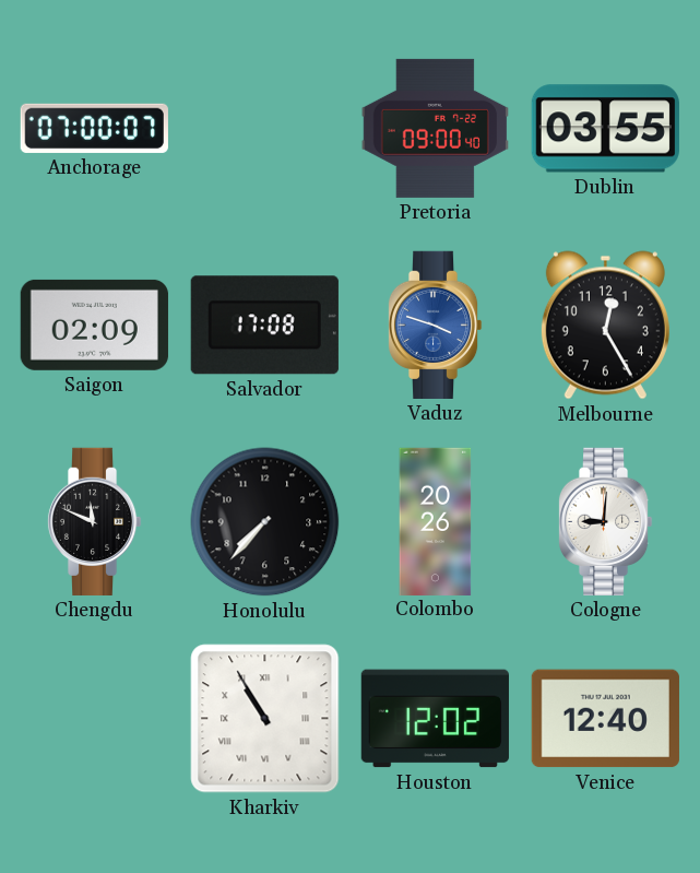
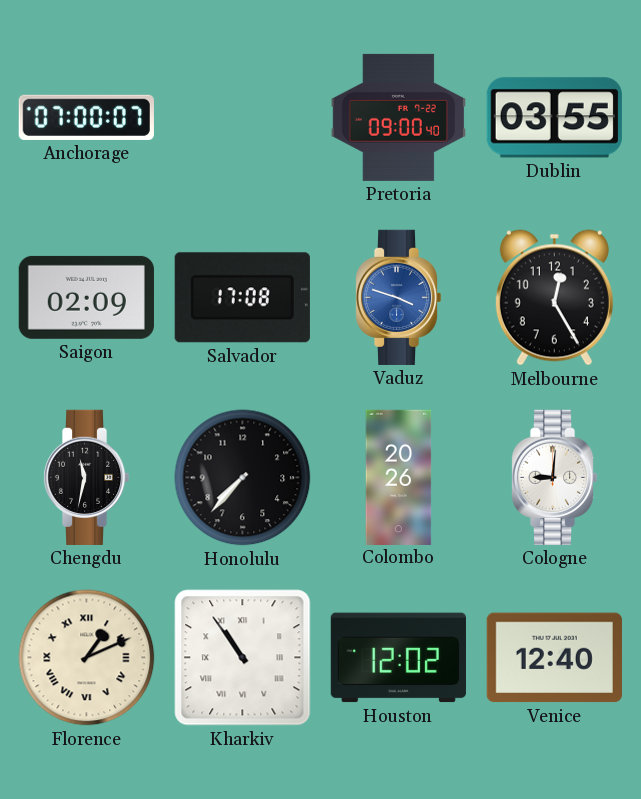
Chengdu: 11:49 -> 11:32 (86, 477)
Florence: none -> 1:11 (87, 658)
Kharkiv: 10:55 -> 10:54 (243, 658)
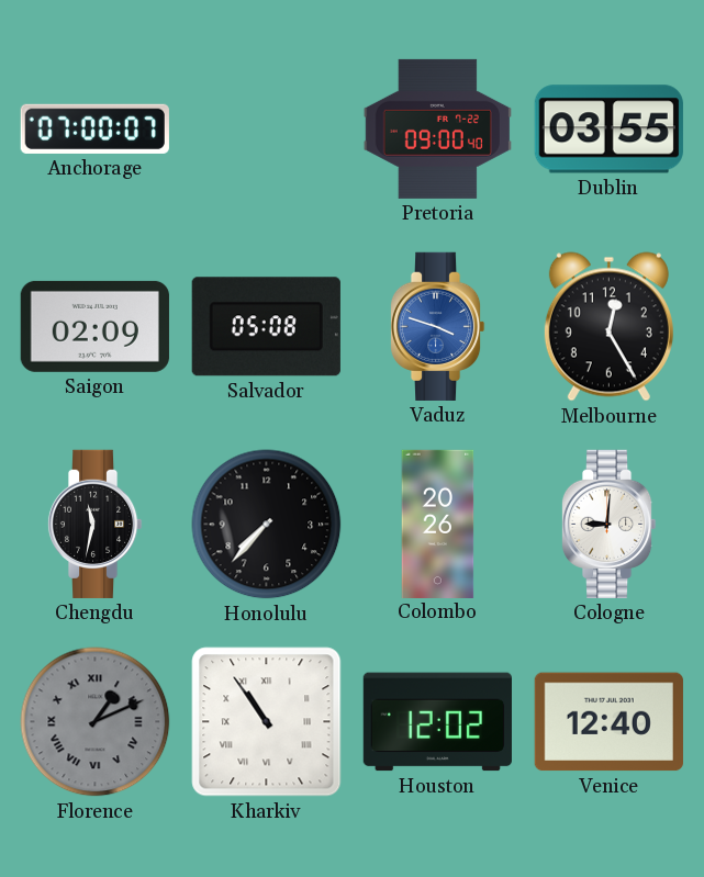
Salvador: 17:08 -> 05:08 (266, 327)
Florence dial: cream -> grey (96, 722)
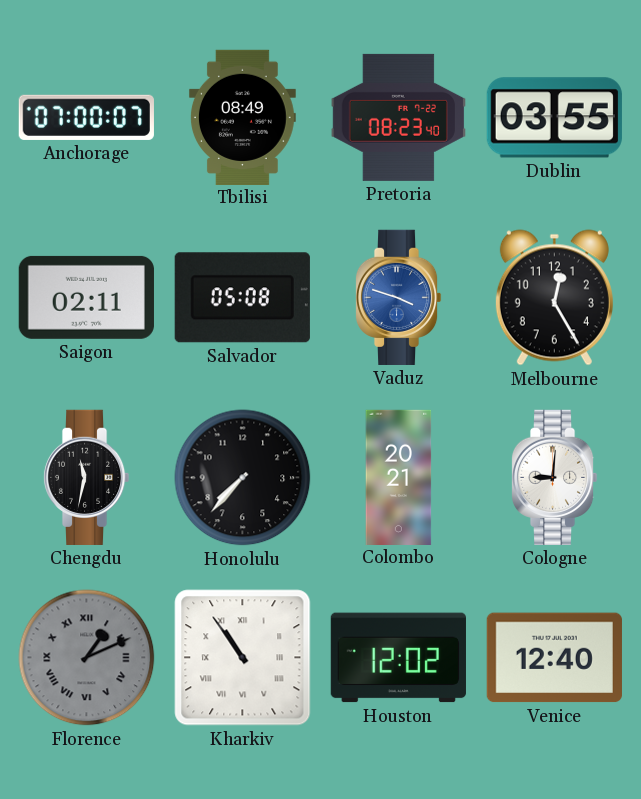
Tbilisi: none -> 08:49 (242, 117)
Pretoria: 09:00 -> 08:23 (398, 117)
Saigon: 02:09 -> 02:11 (86, 297)
Colombo: 20:26 -> 20:21 (399, 477)
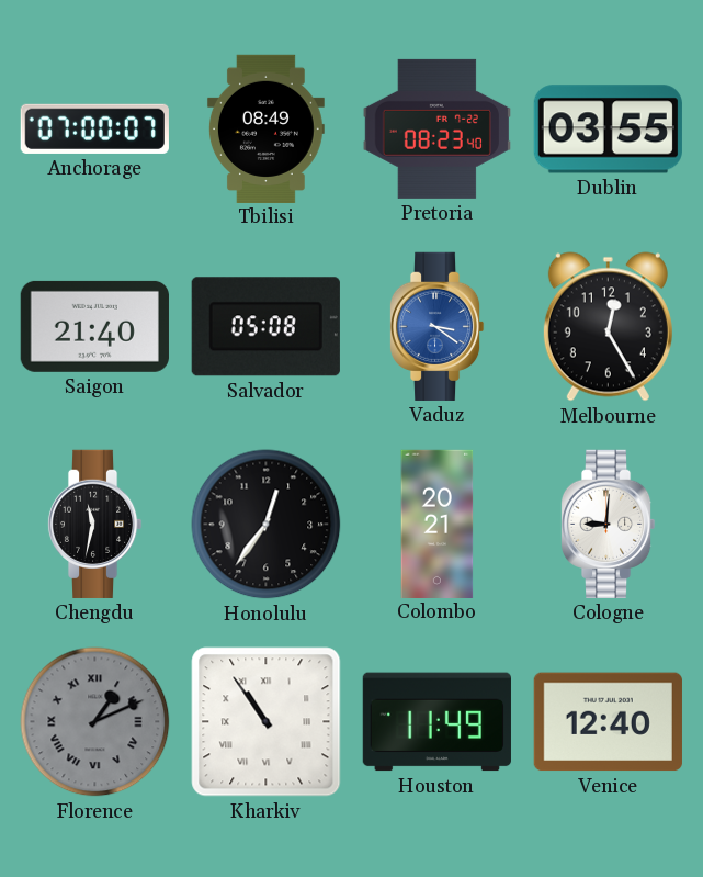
Saigon: 02:11 -> 21:40 (94, 326)
Vaduz: 3:48 -> 3:21 (436, 326)
Honolulu: 7:37 -> 12:36 (267, 525)
Houston: 12:02 -> 11:49 (436, 722)
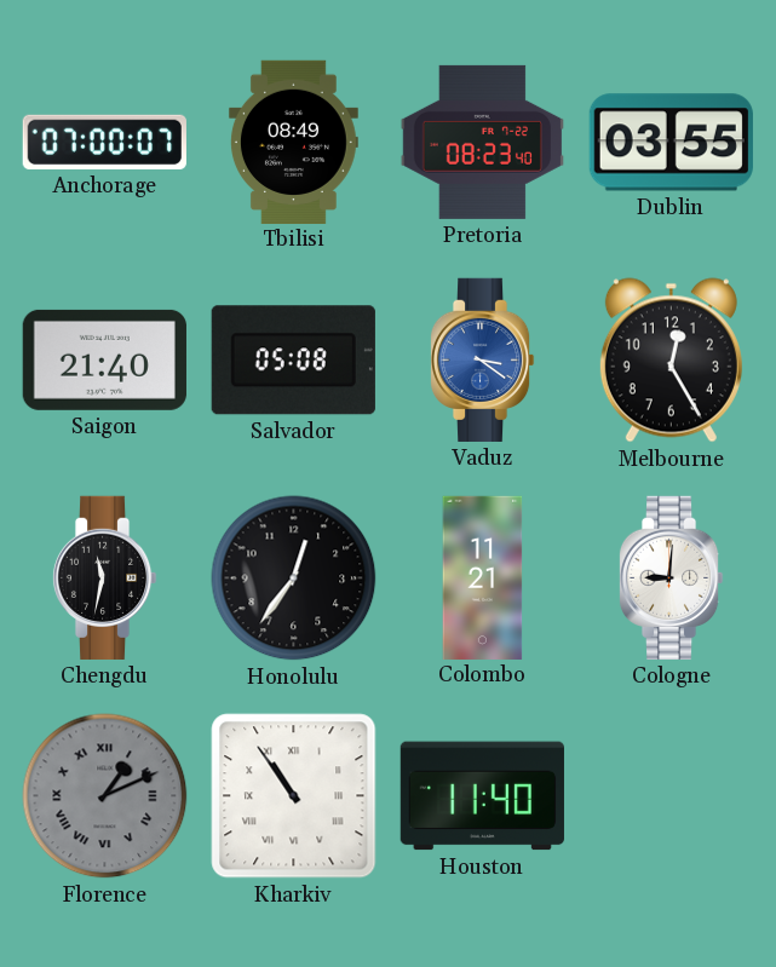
Colombo: 20:21 -> 11:21 (483, 577)
Houston: 11:49 -> 11:40 (482, 796)
Venice: 12:40 -> none (608, 722)
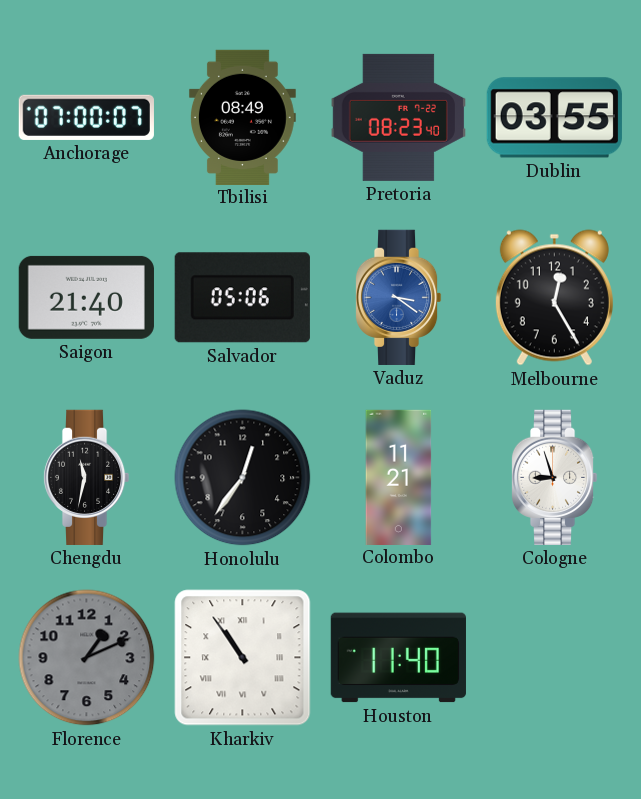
Salvador: 05:08 -> 05:06 (242, 298)
Cologne: 9:01 -> 8:57 (554, 477)
Florence numerals: Roman -> Arabic (87, 658)
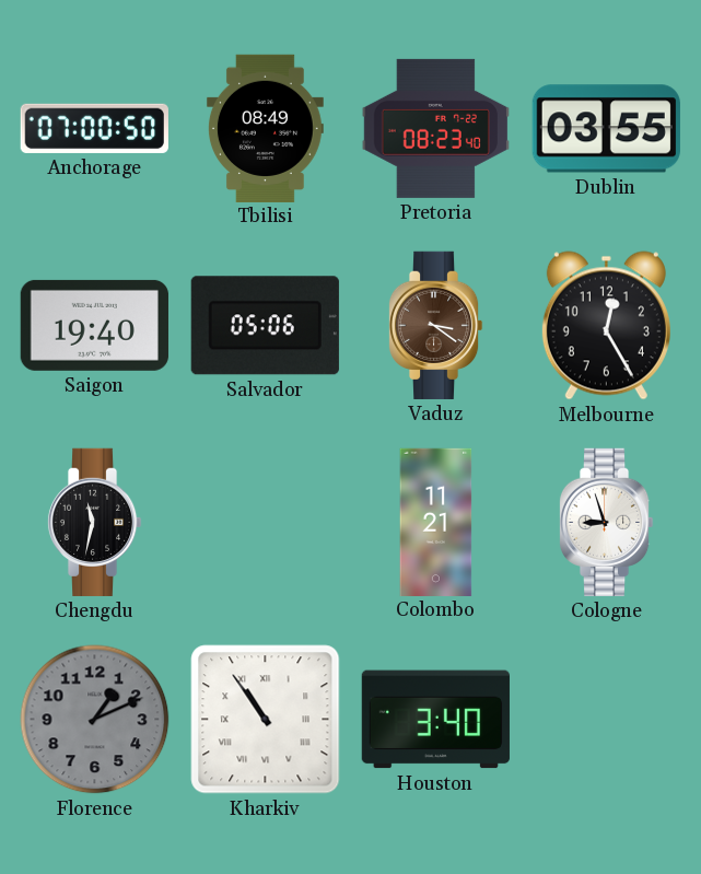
Anchorage: 07:00:07 -> 07:00:50 (94, 128)
Saigon: 21:40 -> 19:40 (94, 325)
Vaduz dial: blue -> brown (435, 325)
Honolulu: 12:36 -> none (243, 478)
Houston: 11:40 -> 3:40 (435, 720)
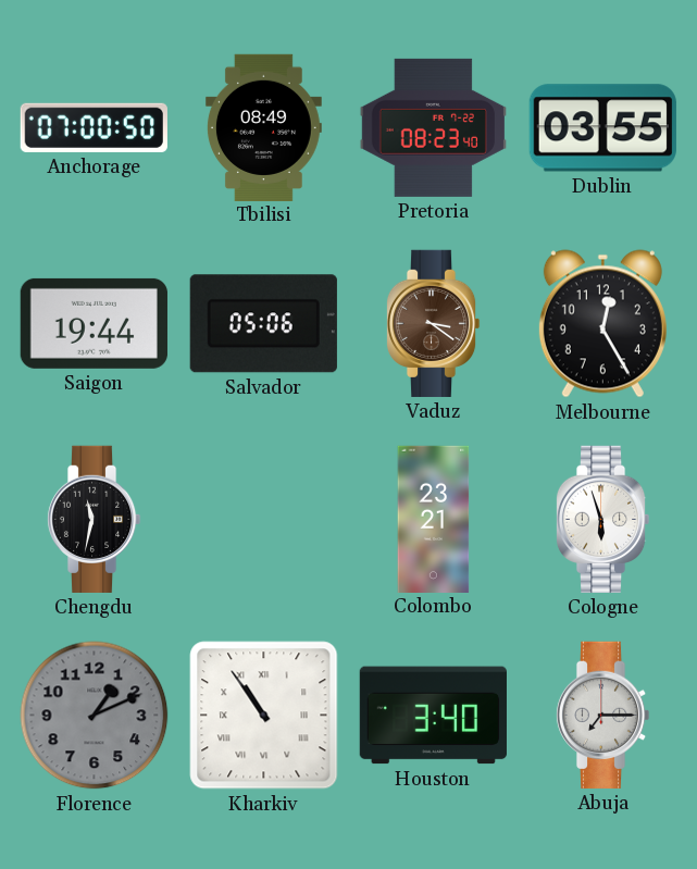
Saigon: 19:40 -> 19:44 (94, 323)
Colombo: 11:21 -> 23:21 (434, 519)
Cologne: 8:57 -> 5:57 (602, 519)
Abuja: none -> 7:15 (602, 715)
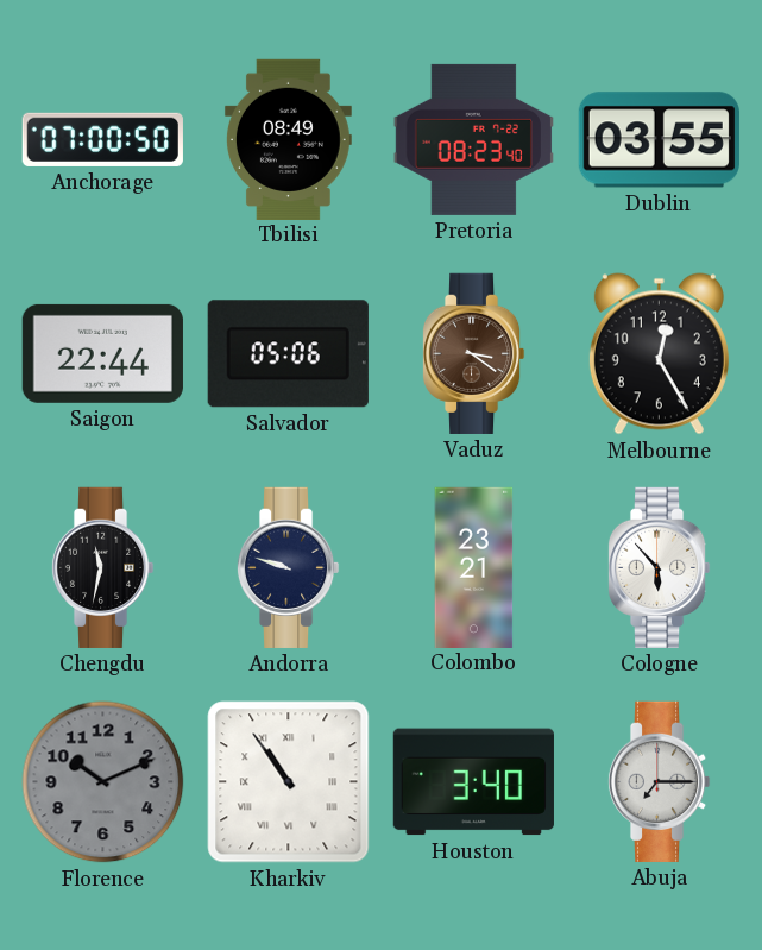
Saigon: 19:44 -> 22:44 (102, 353)
Andorra: none -> 9:48 (288, 567)
Cologne: 5:57 -> 5:53 (659, 567)
Florence: 1:11 -> 10:11 (103, 782)
